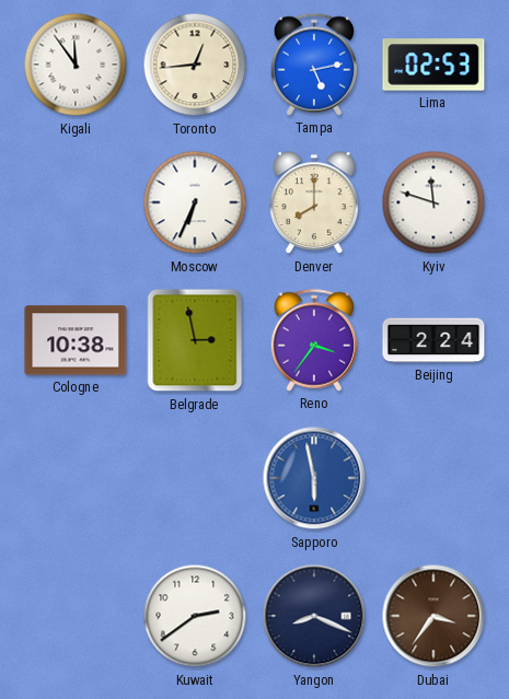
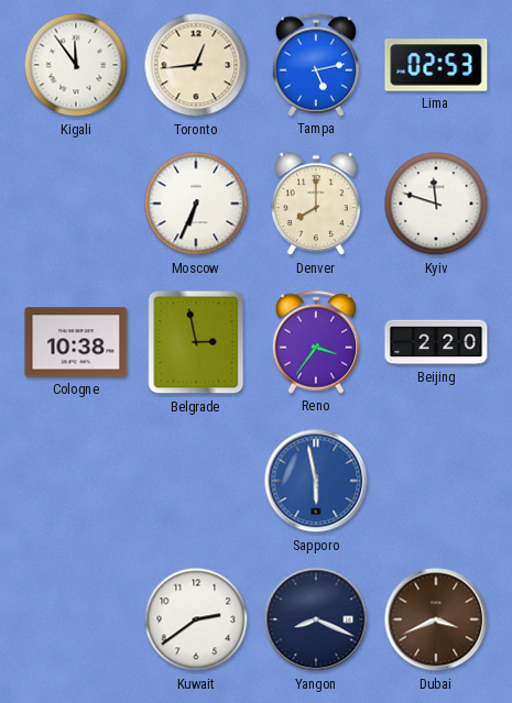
Beijing: 2:24 -> 2:20 (436, 342)
Dubai: 3:36 -> 3:41 (436, 619)
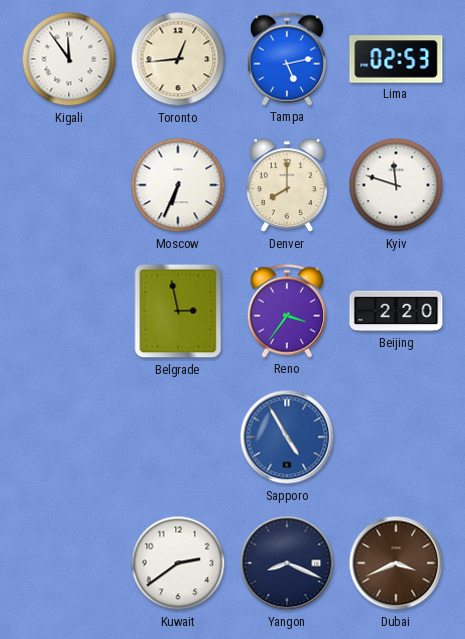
Cologne: 10:38 -> none (76, 342)
Sapporo: 5:58 -> 4:55 (287, 437)
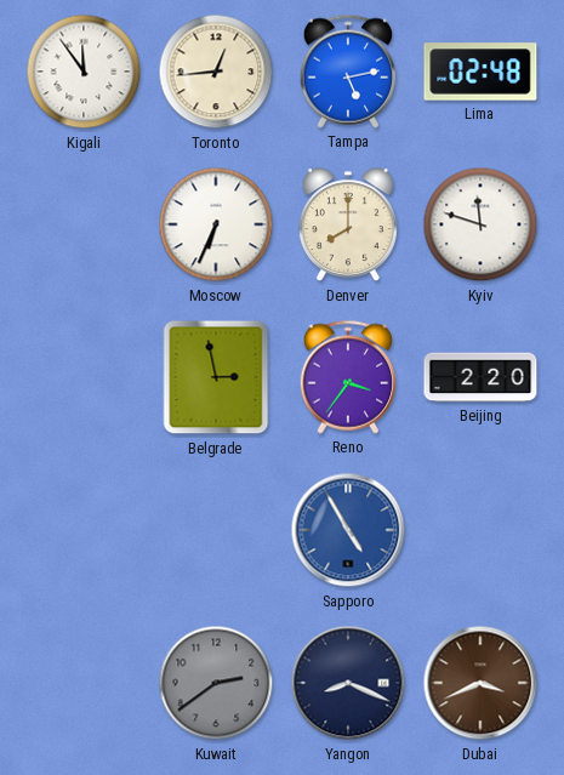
Lima: 02:53 -> 02:48 (480, 72)
Kuwait dial: white -> grey (216, 683)
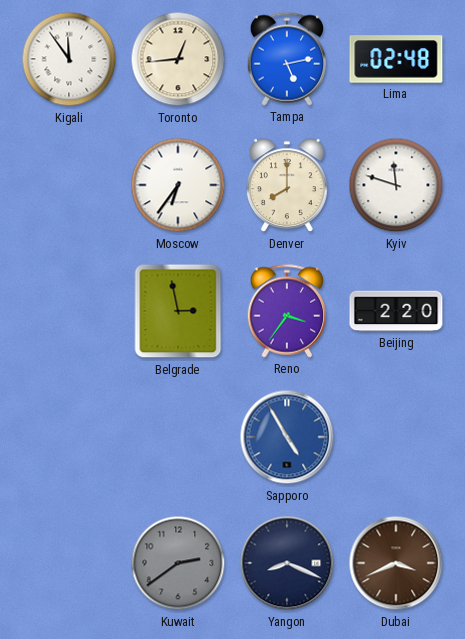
Moscow: 6:34 -> 6:36 (178, 185)
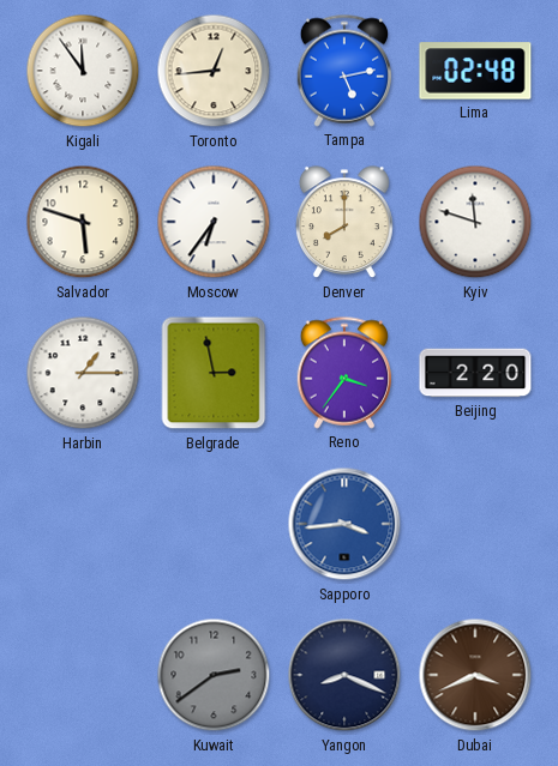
Salvador: none -> 5:48 (83, 222)
Harbin: none -> 1:15 (83, 373)
Sapporo: 4:55 -> 3:44 (344, 524)
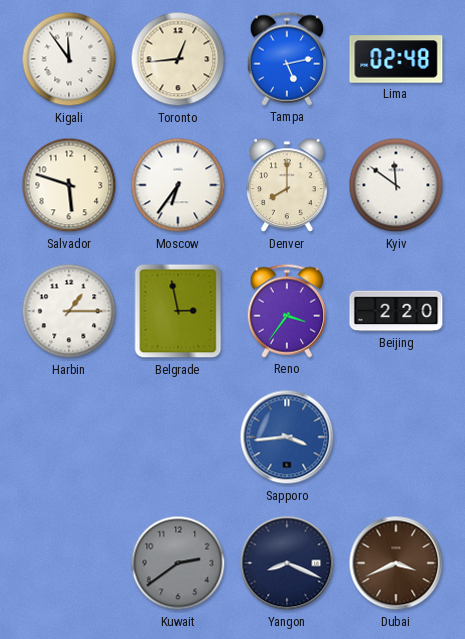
Kyiv: 11:48 -> 11:51 (396, 185)
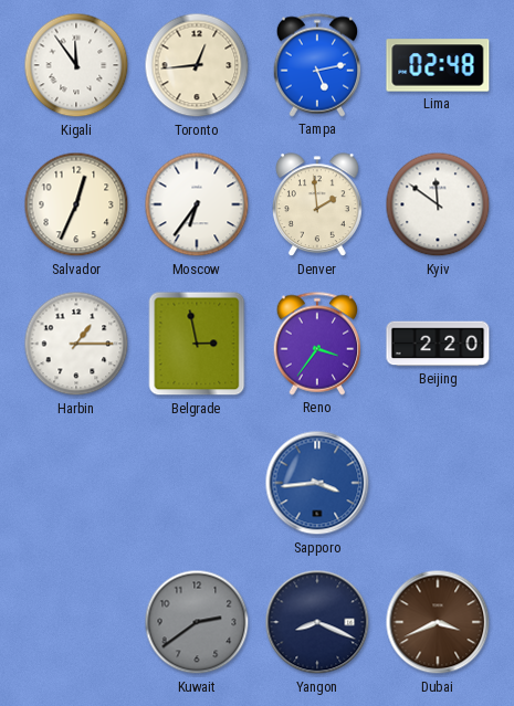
Salvador: 5:48 -> 12:34 (76, 204)
Denver: 8:00 -> 1:59 (317, 206)
